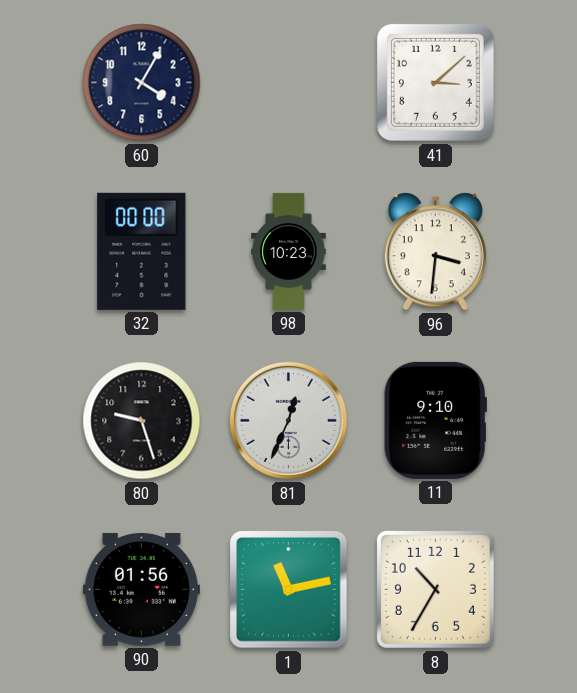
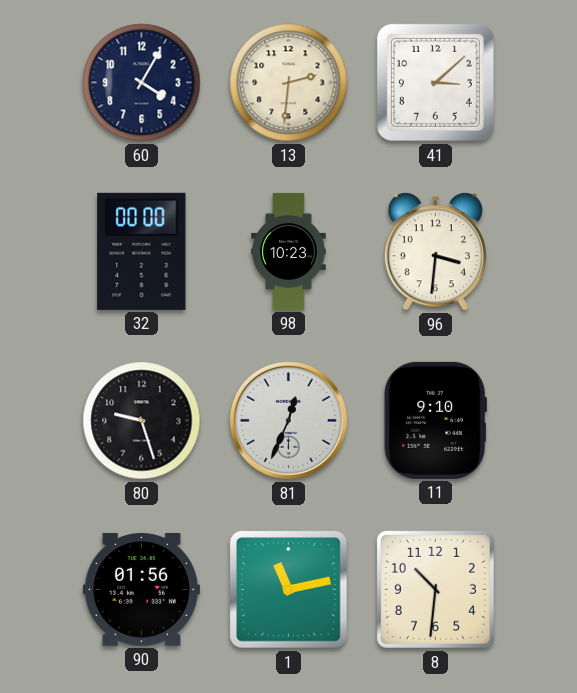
13: none -> 2:31 (289, 83)
8: 10:35 -> 10:31 (435, 589)
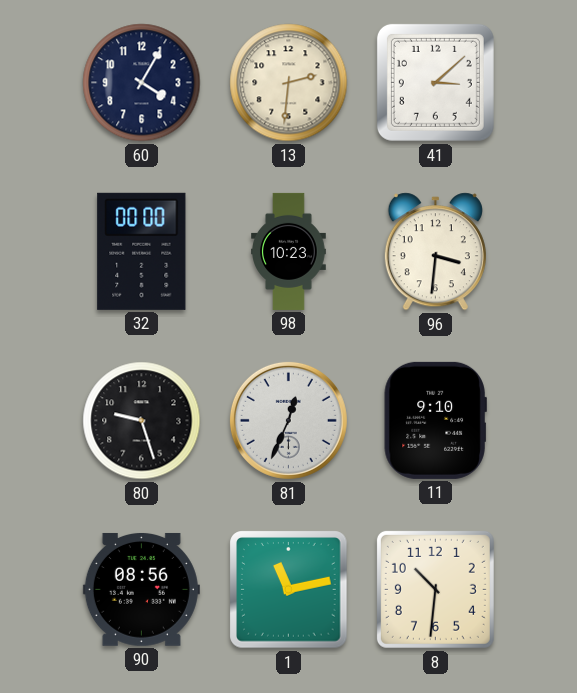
90: 01:56 -> 08:56 (141, 589)
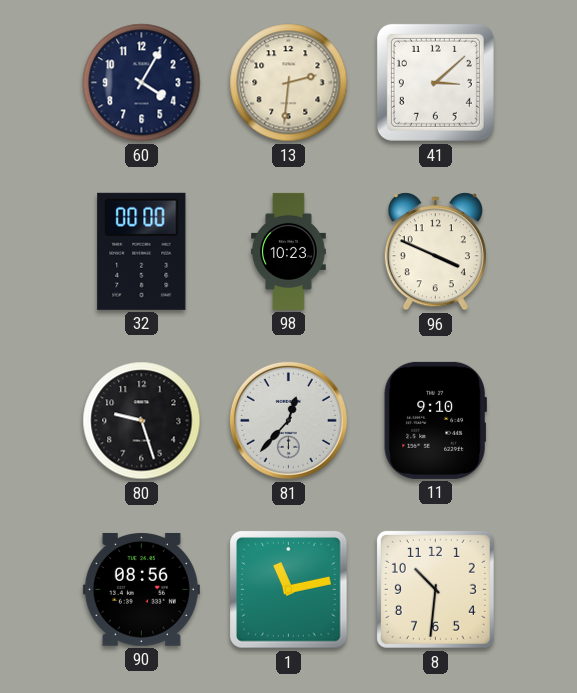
96: 3:31 -> 3:49 (435, 252)
81: 12:34 -> 12:37 (288, 420)
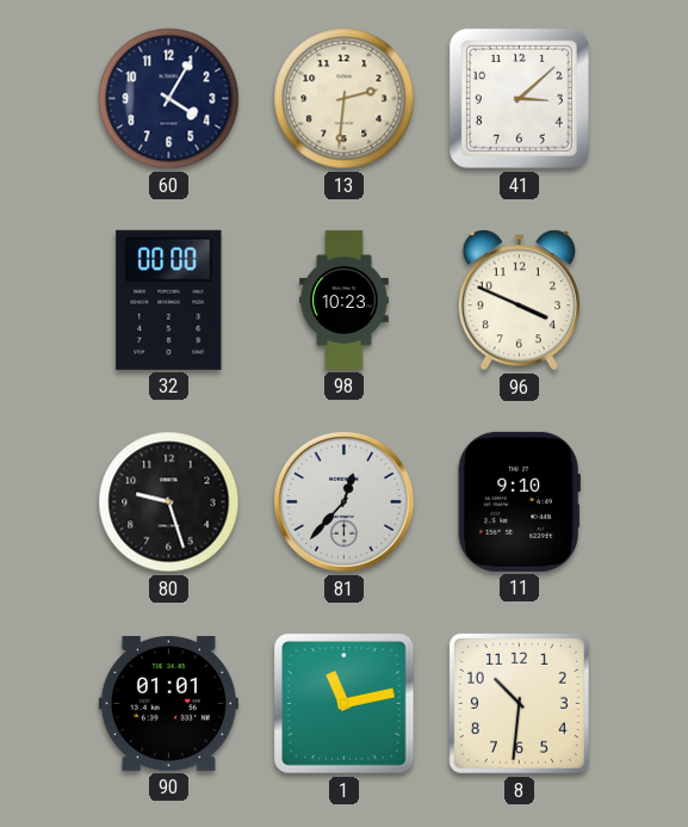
90: 08:56 -> 01:01 (168, 703)
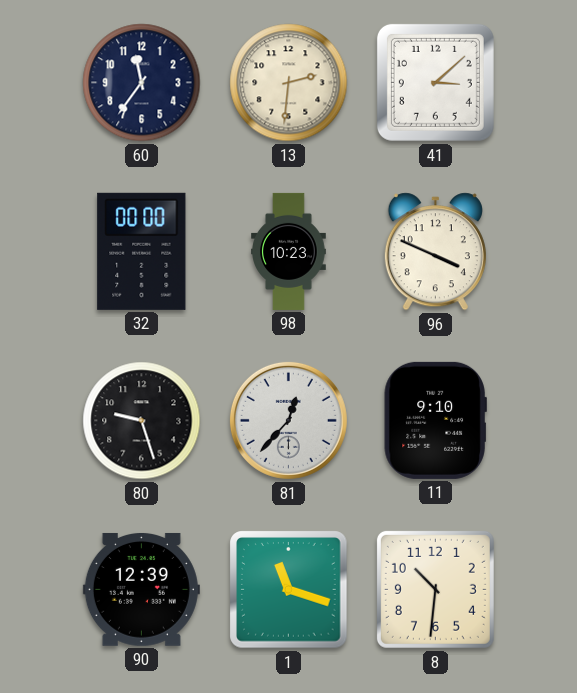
60: 4:05 -> 11:36 (142, 83)
90: 01:01 -> 12:39 (141, 589)
1: 11:13 -> 11:18 (289, 590)
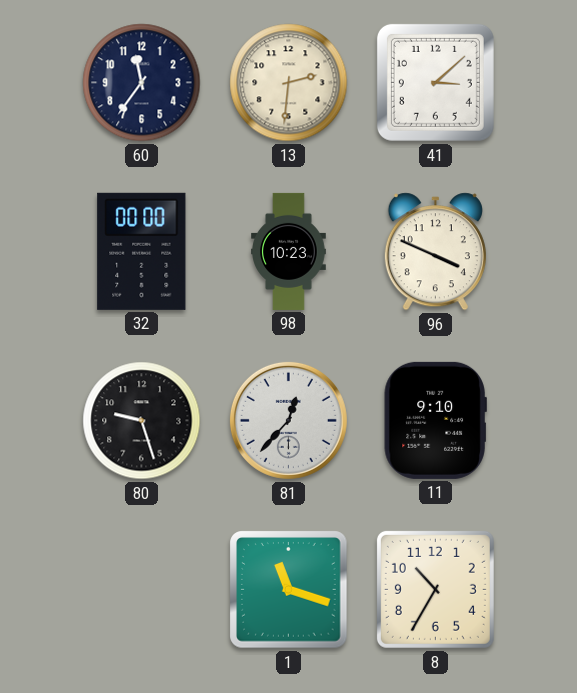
90: 12:39 -> none (141, 589)
8: 10:31 -> 10:35 (435, 589)
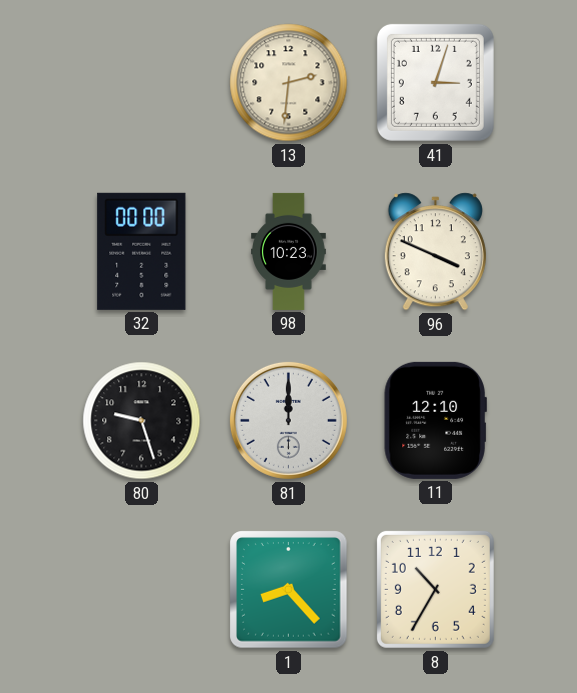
60: 11:36 -> none (142, 83)
41: 3:08 -> 3:03 (435, 82)
81: 12:37 -> 12:00 (288, 420)
11: 9:10 -> 12:10 (435, 420)
1: 11:18 -> 8:23 (289, 590)
